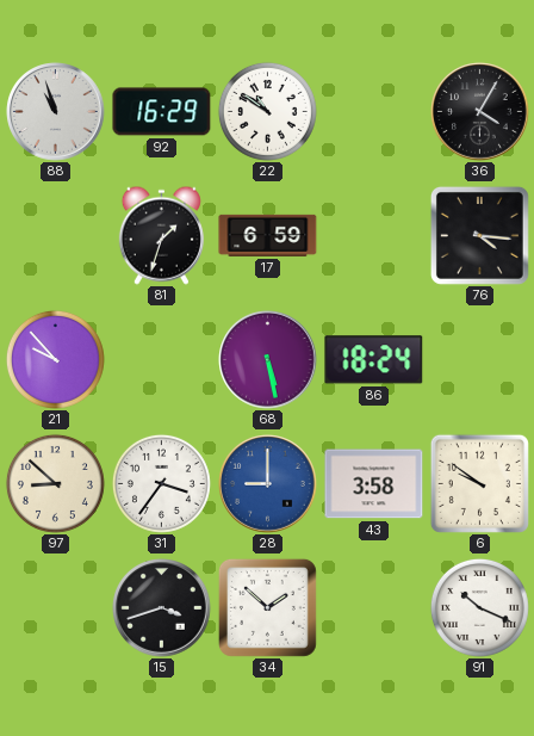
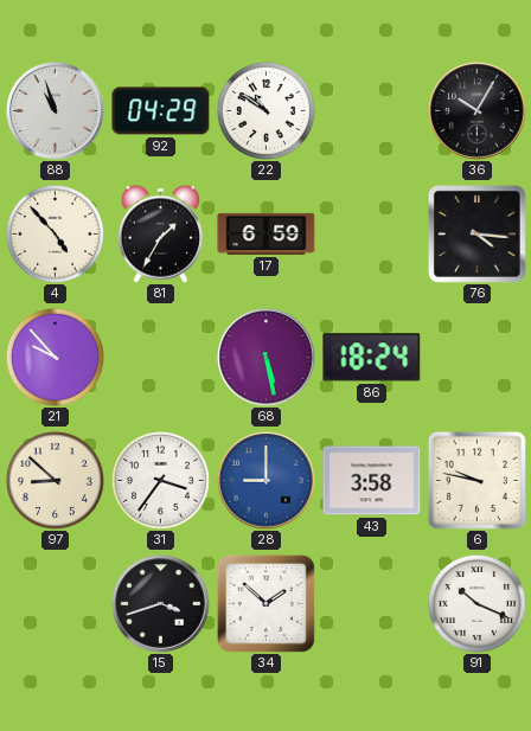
92: 16:29 -> 04:29 (161, 111)
36: 4:05 -> 10:05 (478, 111)
4: none -> 4:53 (55, 233)
81: 1:33 -> 1:35 (160, 233)
6: 9:51 -> 9:47 (476, 480)
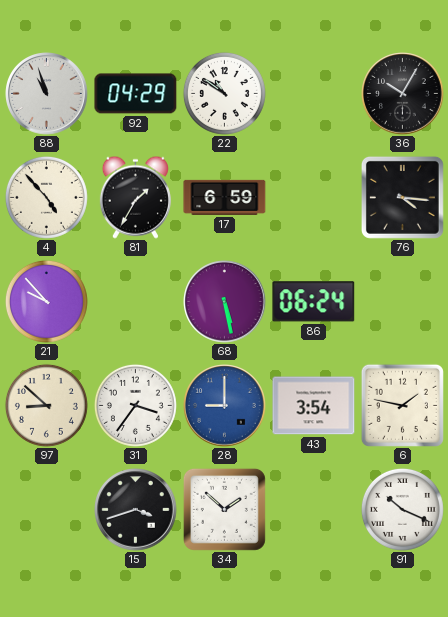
86: 18:24 -> 06:24 (314, 302)
43: 3:58 -> 3:54 (314, 406)
6: 9:47 -> 1:47 (402, 405)
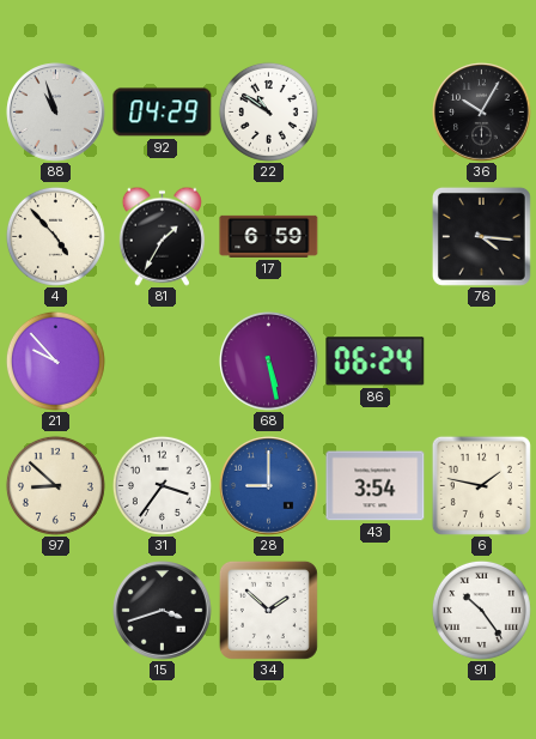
91: 10:19 -> 10:24 (481, 610)
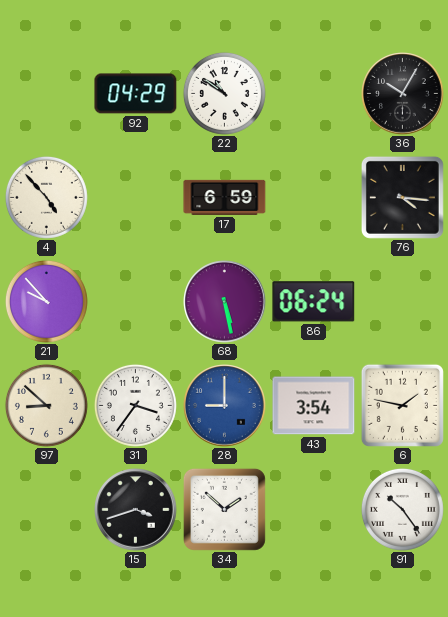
88: 10:57 -> none (56, 113)
81: 1:35 -> none (162, 236)
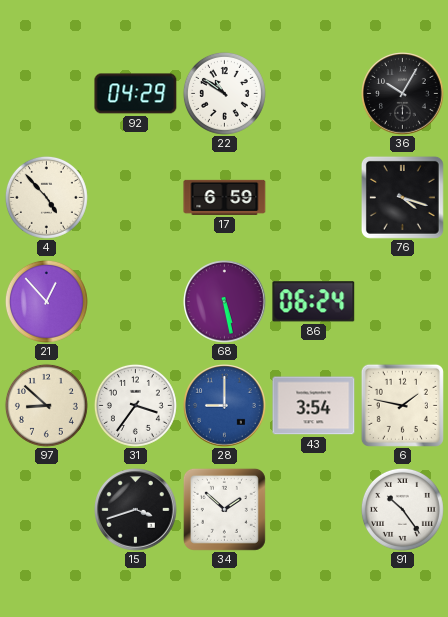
76: 4:16 -> 4:18 (402, 197)
21: 9:53 -> 12:53 (46, 301)
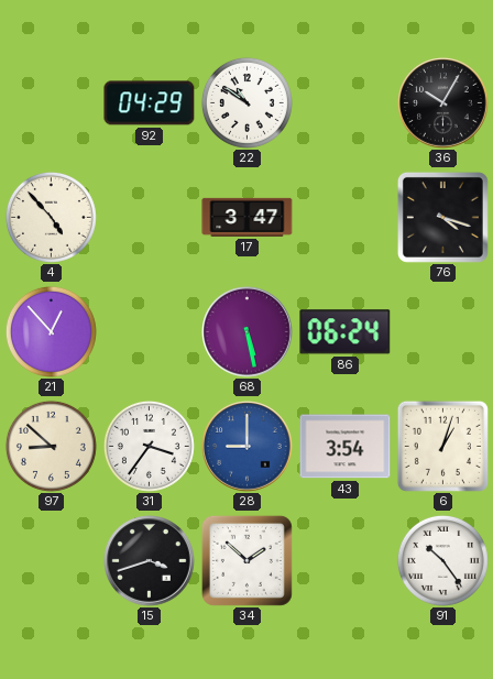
17: 6:59 -> 3:47 (248, 217)
6: 1:47 -> 1:03 (442, 446)
